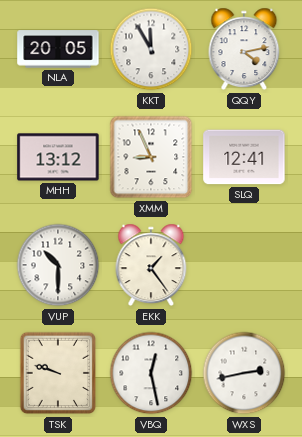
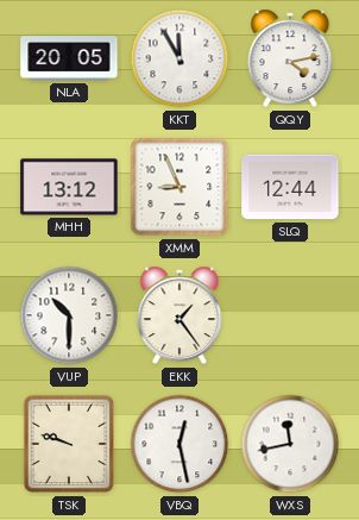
SLQ: 12:41 -> 12:44 (290, 187)
WXS: 2:43 -> 11:43 (290, 444)
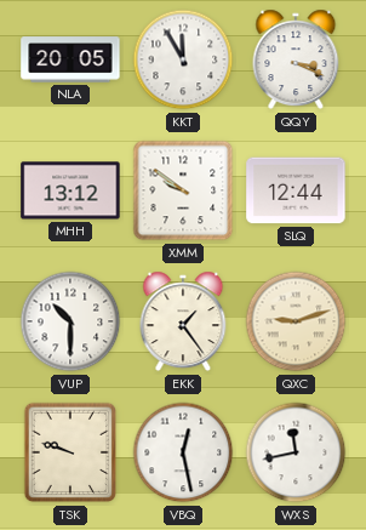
QQY: 4:13 -> 3:19 (296, 59)
XMM: 8:56 -> 9:51 (183, 190)
QXC: none -> 9:12 (296, 321)
